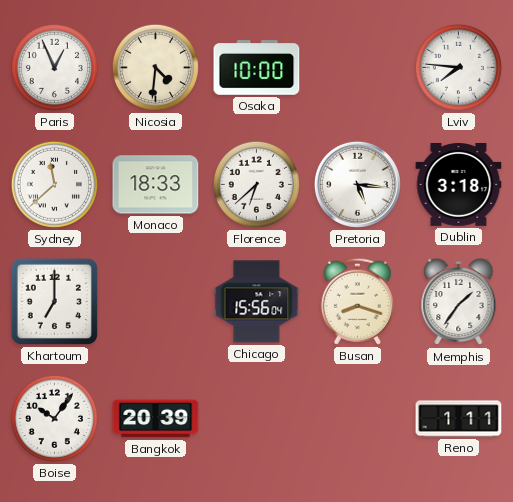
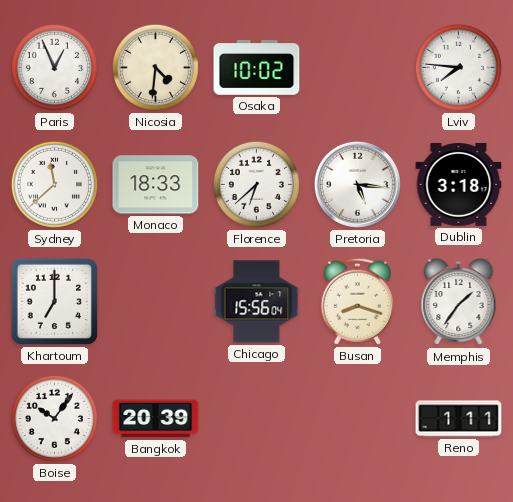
Osaka: 10:00 -> 10:02 (257, 68)
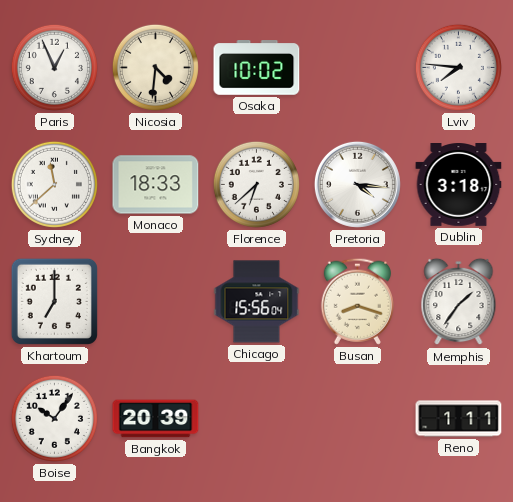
Pretoria: 5:16 -> 4:16 (357, 184)
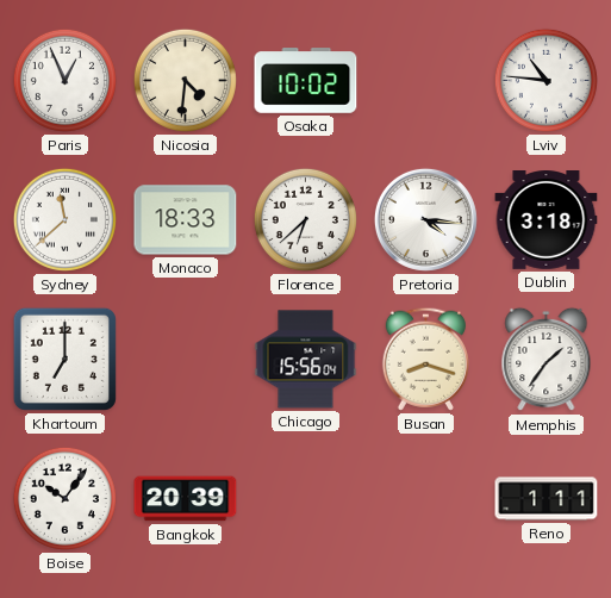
Lviv: 7:46 -> 10:46 (545, 80)
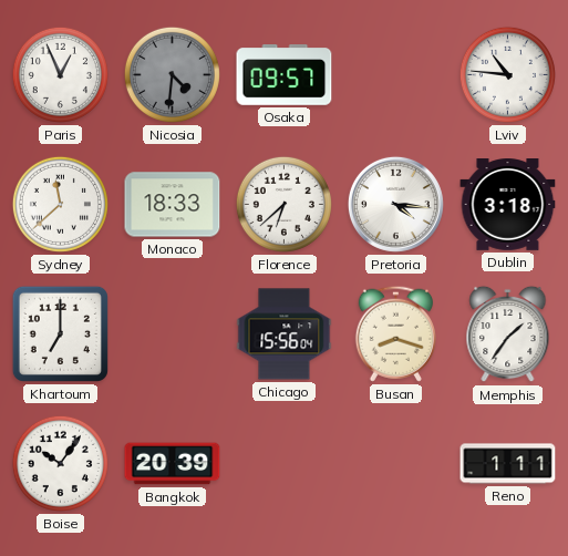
Nicosia dial: cream -> grey (172, 74)
Osaka: 10:02 -> 09:57 (285, 75)
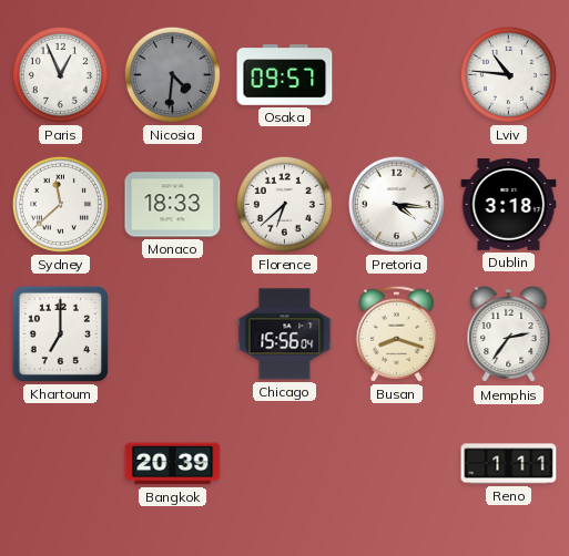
Memphis: 1:36 -> 2:36 (509, 334)
Boise: 10:06 -> none (60, 463)
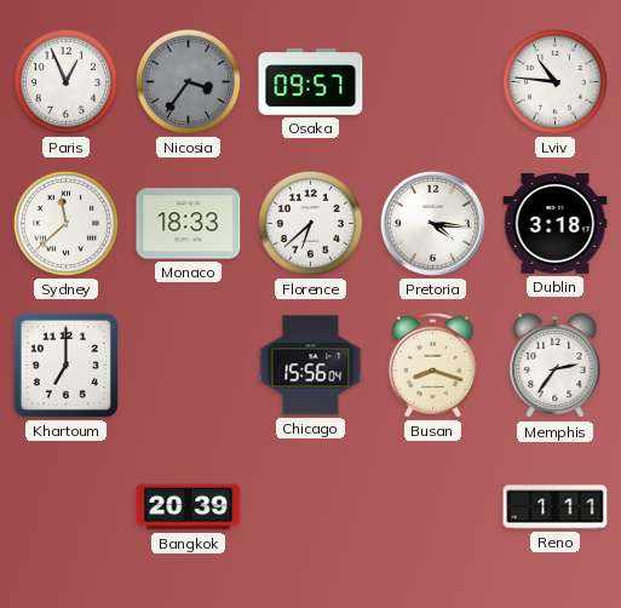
Nicosia: 4:31 -> 3:36 (188, 81)
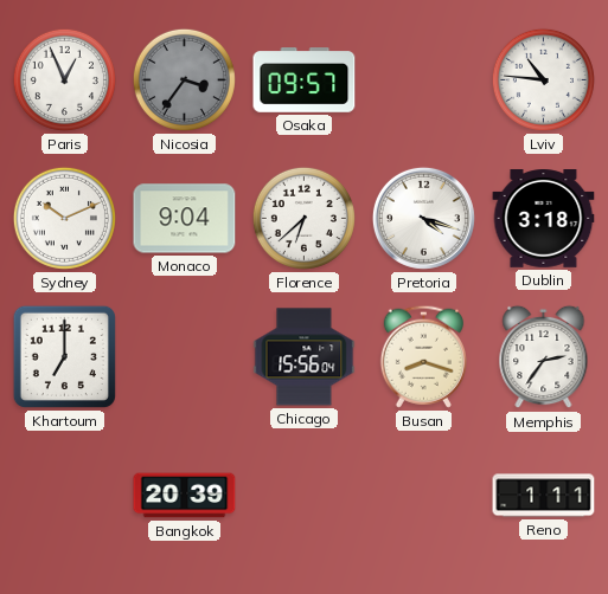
Sydney: 11:38 -> 10:11 (64, 218)
Monaco: 18:33 -> 9:04 (185, 219)
Pretoria: 4:16 -> 4:18 (423, 218)
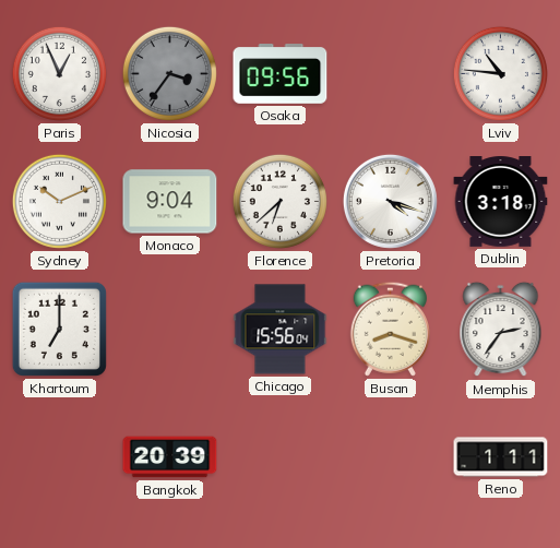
Osaka: 09:57 -> 09:56 (281, 74)
